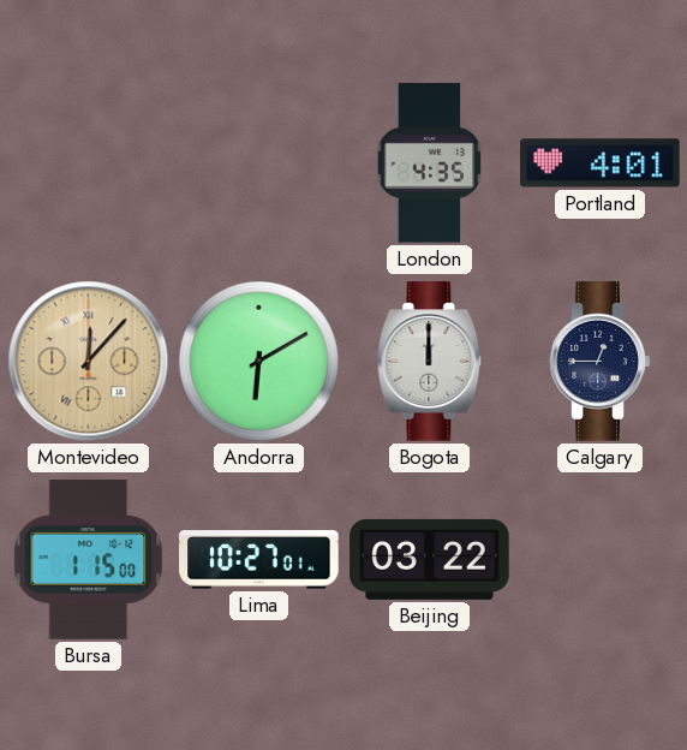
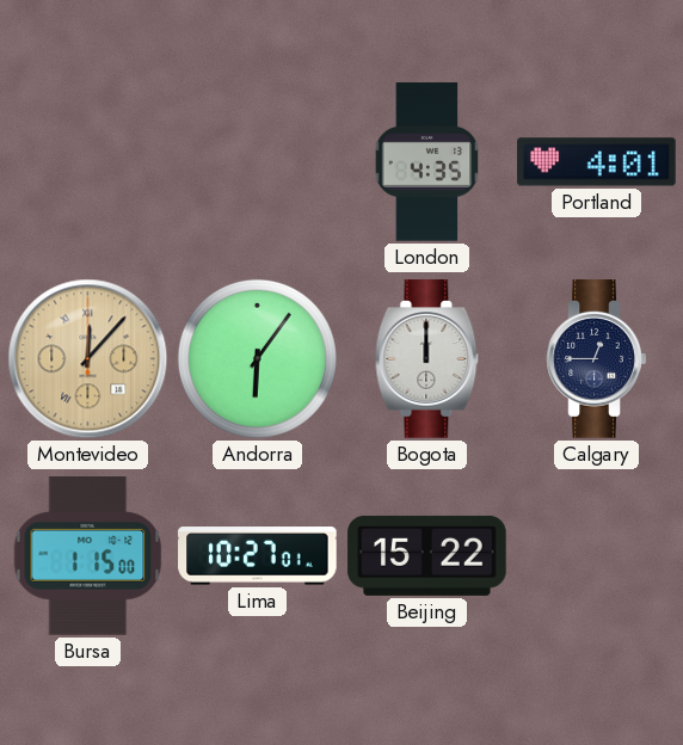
Andorra: 6:10 -> 6:06 (257, 358)
Beijing: 03:22 -> 15:22 (427, 555)
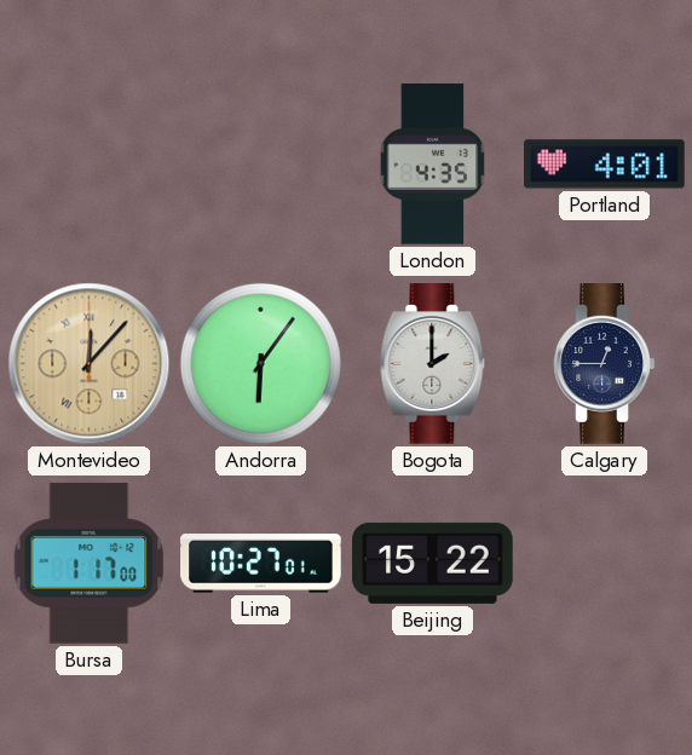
Bogota: 12:00 -> 2:00 (433, 364)
Bursa: 1:15 -> 1:17 (90, 564)
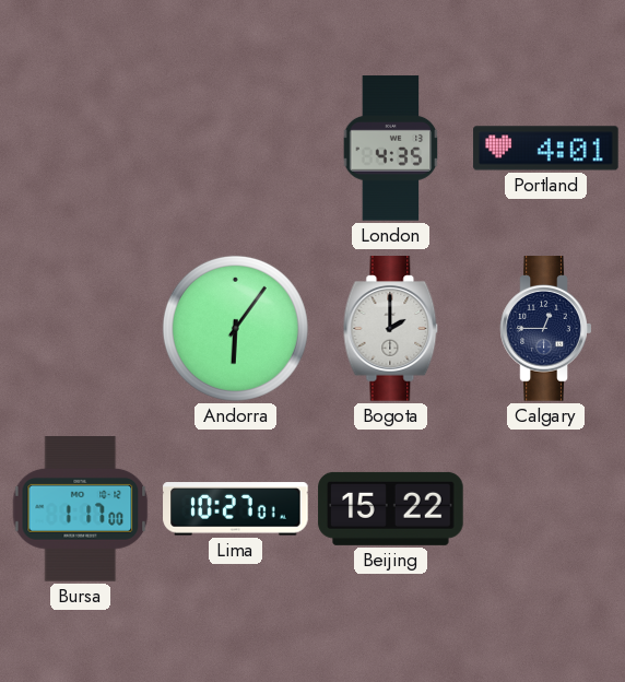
Montevideo: 12:07 -> none (90, 364)
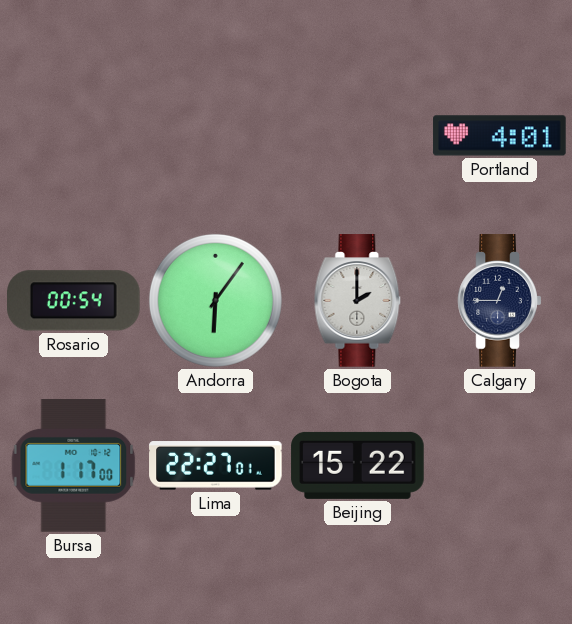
London: 4:35 -> none (391, 149)
Rosario: none -> 00:54 (74, 301)
Lima: 10:27 -> 22:27 (216, 466)
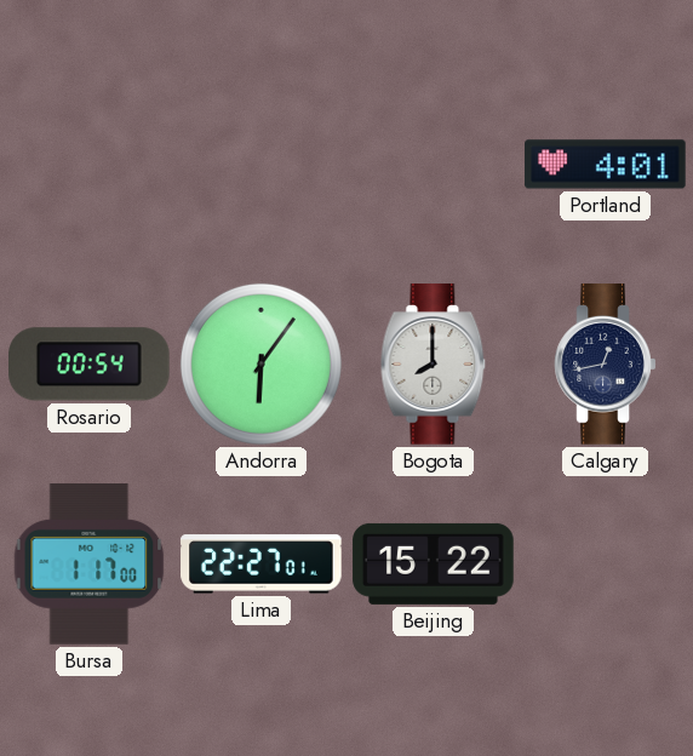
Bogota: 2:00 -> 8:00 (434, 365)
Calgary: 12:45 -> 12:43 (606, 365)
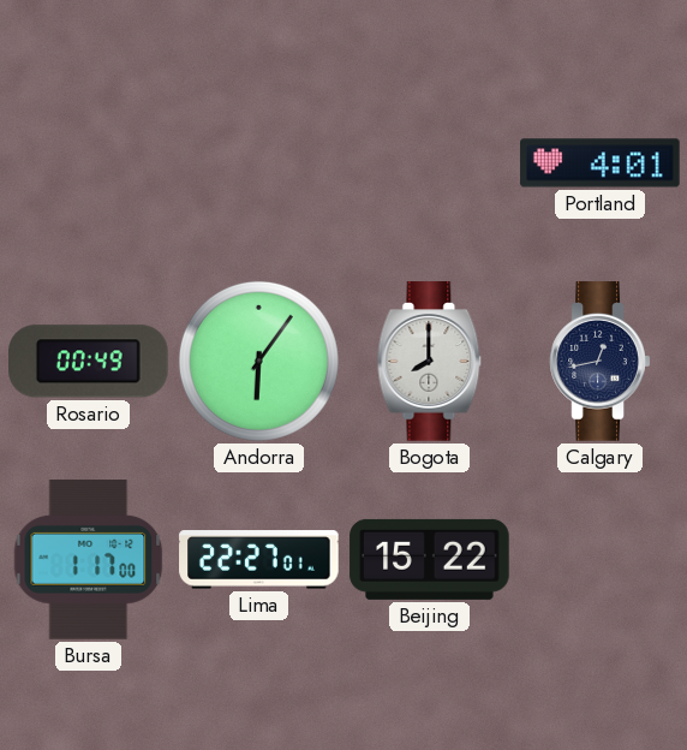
Rosario: 00:54 -> 00:49 (89, 362)
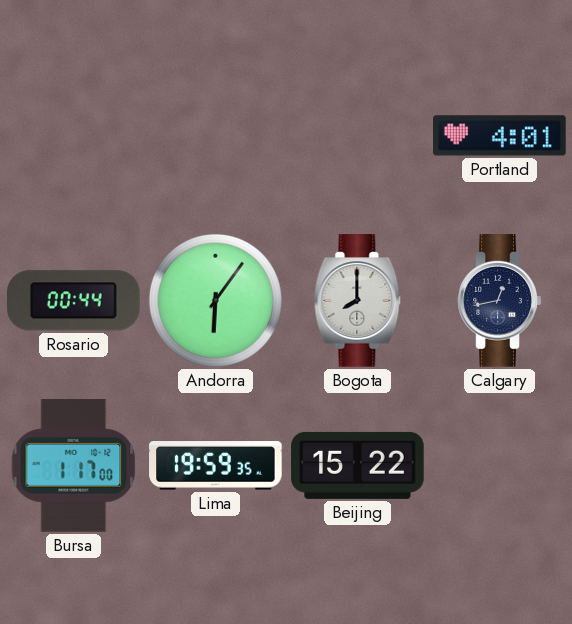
Rosario: 00:49 -> 00:44 (74, 301)
Lima: 22:27 -> 19:59 (216, 466)
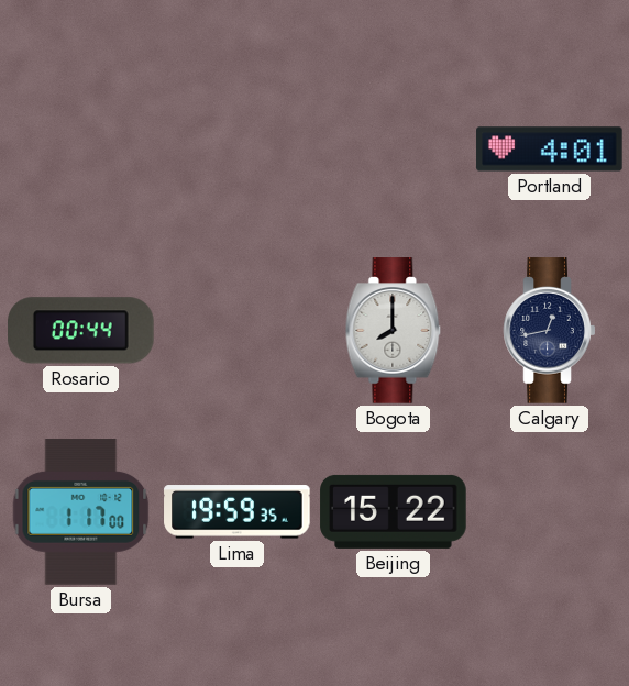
Andorra: 6:06 -> none (215, 300)
